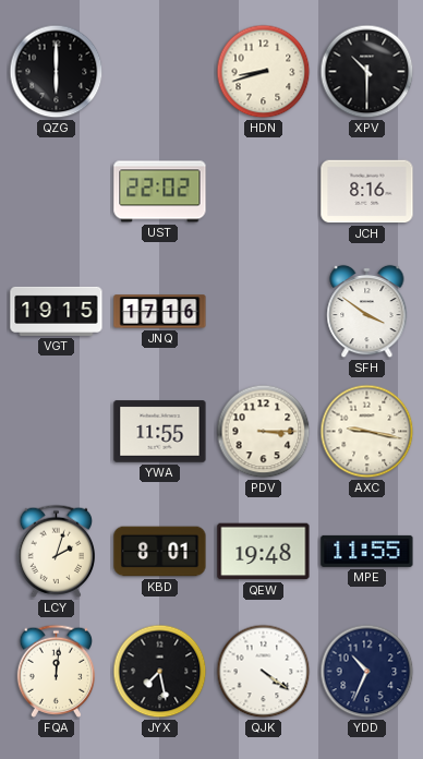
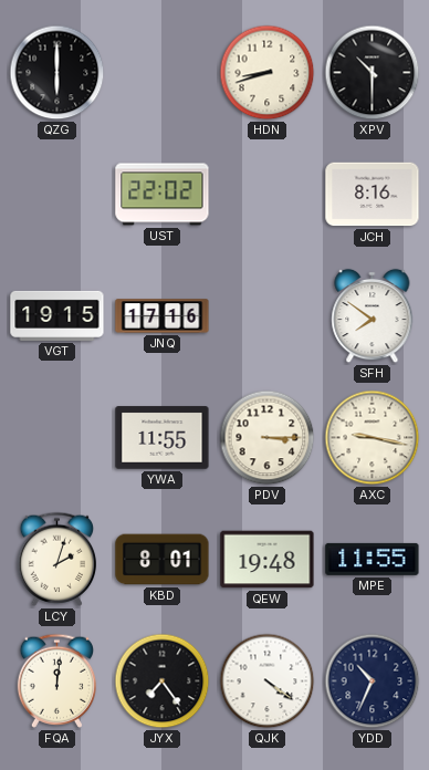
SFH: 3:51 -> 7:51 (373, 316)
JYX: 7:28 -> 7:24 (163, 681)
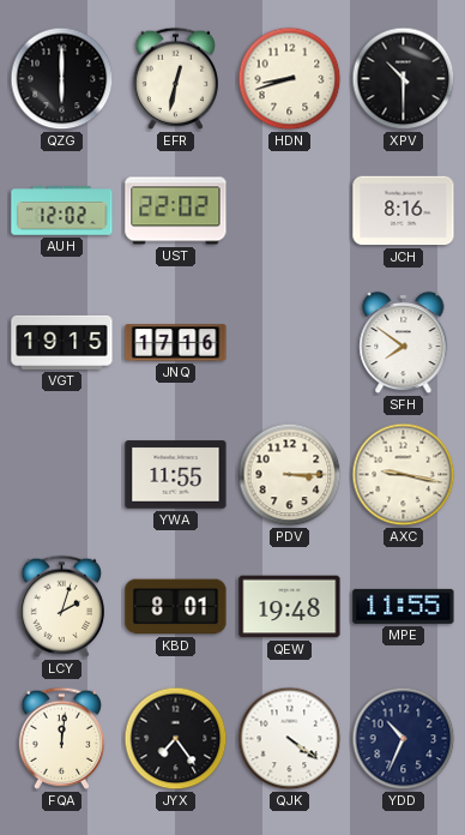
EFR: none -> 12:32 (176, 78)
AUH: none -> 12:02 (62, 211)
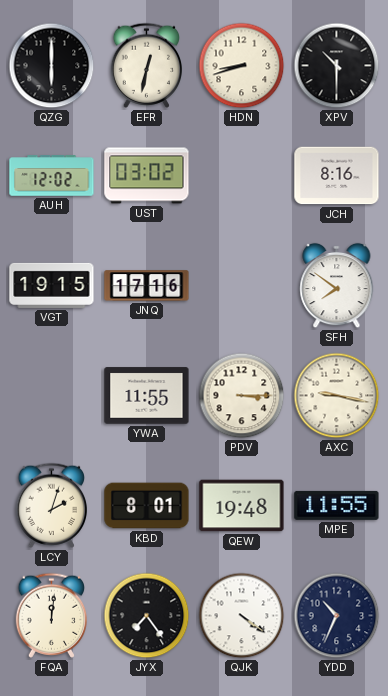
UST: 22:02 -> 03:02 (147, 176)
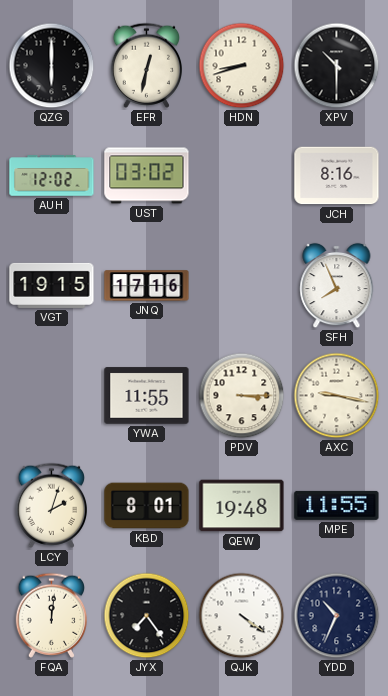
SFH: 7:51 -> 7:56 (337, 286)
